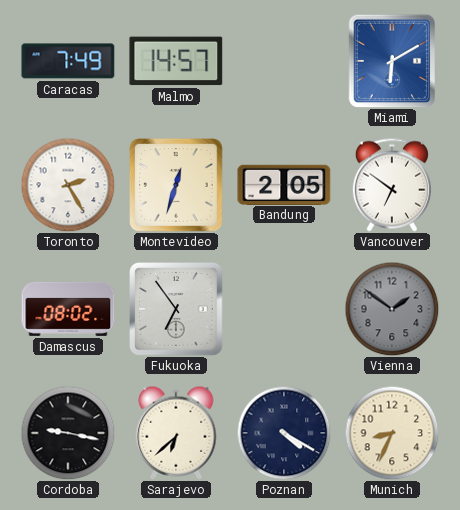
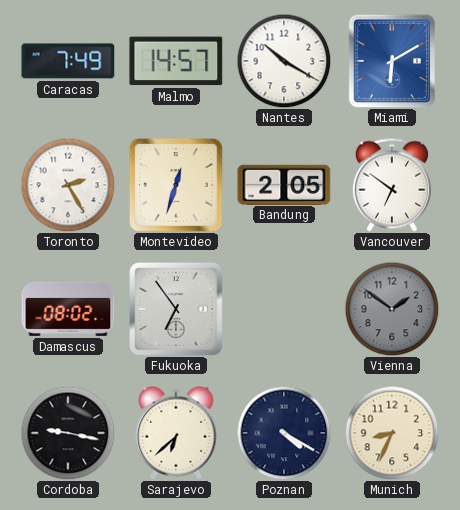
Nantes: none -> 10:20 (284, 61)
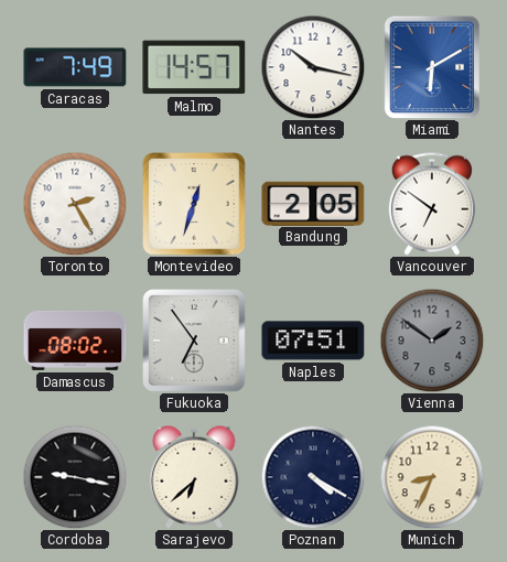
Nantes: 10:20 -> 10:17 (313, 67)
Naples: none -> 07:51 (313, 341)
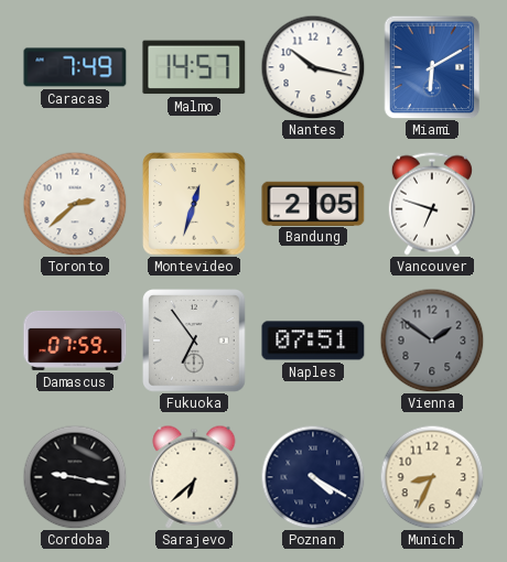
Toronto: 2:25 -> 2:38 (75, 204)
Vancouver: 6:51 -> 6:48 (432, 204)
Damascus: 08:02 -> 07:59 (75, 341)
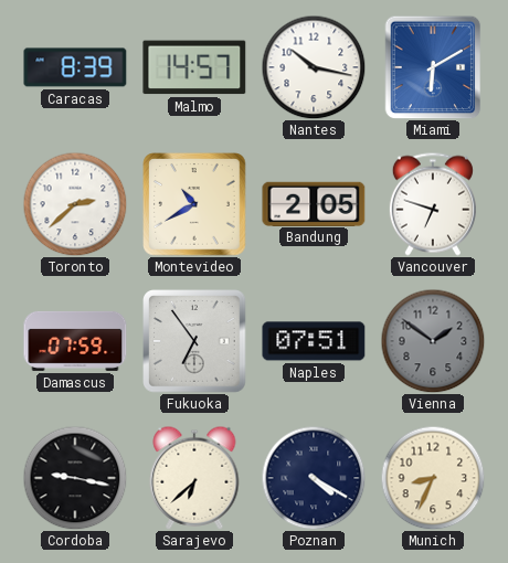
Caracas: 7:49 -> 8:39 (75, 67)
Montevideo: 12:33 -> 10:40 (195, 205)
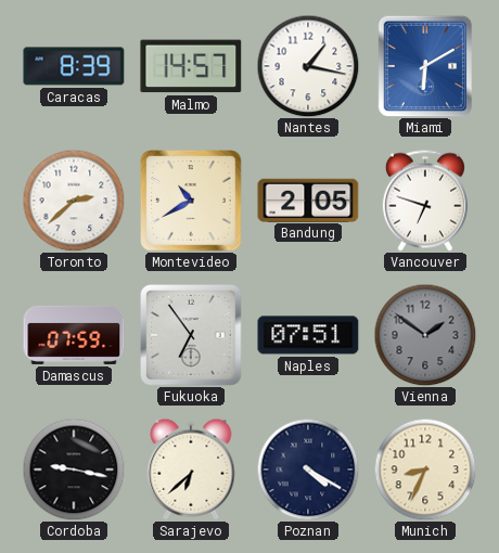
Nantes: 10:17 -> 1:17 (308, 66)
